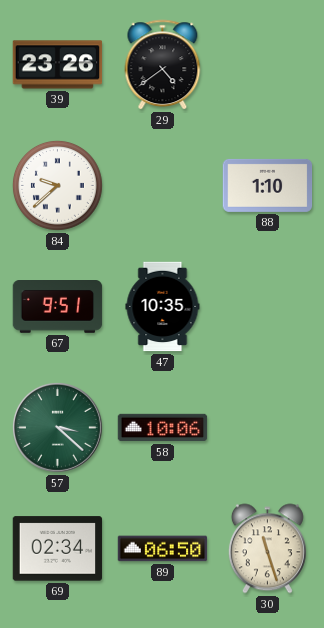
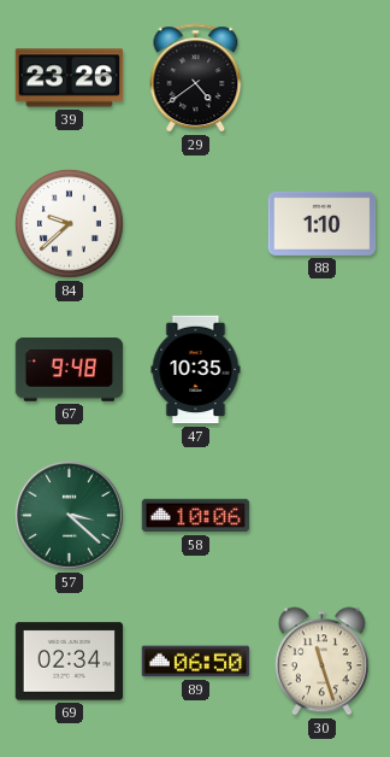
67: 9:51 -> 9:48 (70, 370)
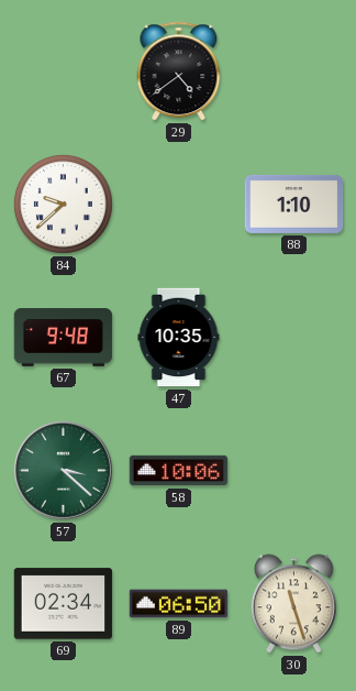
39: 23:26 -> none (70, 78)
